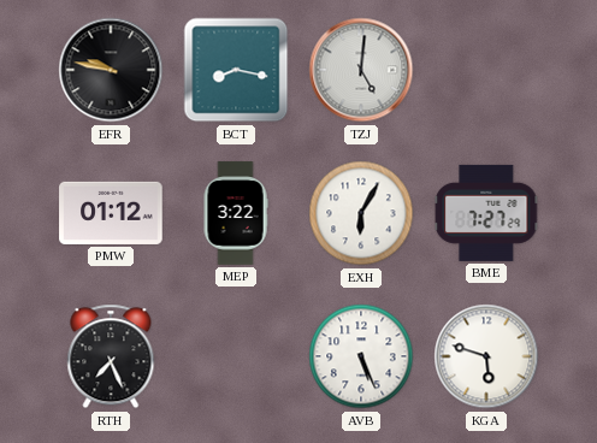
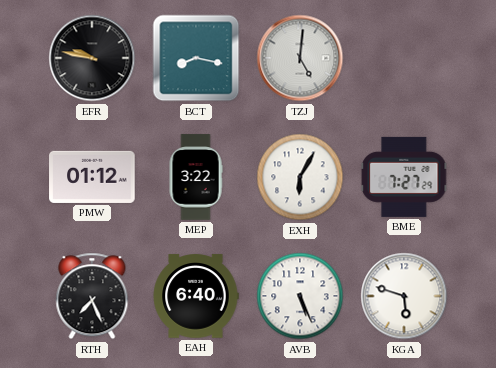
EAH: none -> 6:40 (196, 296)
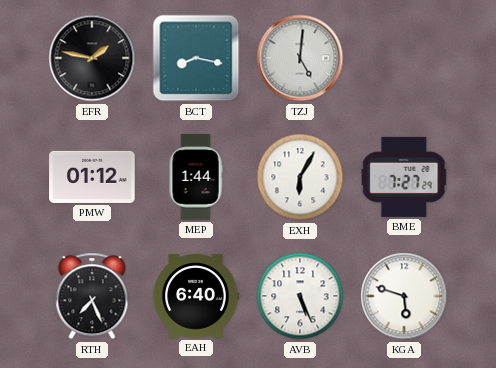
EFR: 9:47 -> 1:47 (92, 58)
MEP: 3:22 -> 1:44 (196, 177)
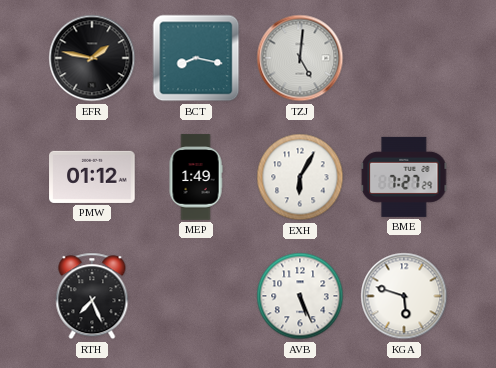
MEP: 1:44 -> 1:49 (196, 177)
EAH: 6:40 -> none (196, 296)
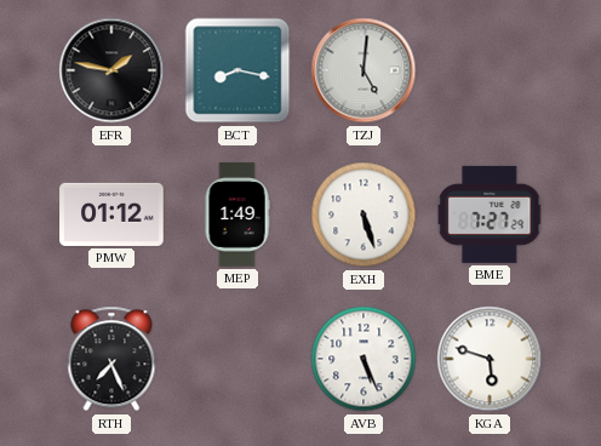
EXH: 6:05 -> 5:27 (364, 215)
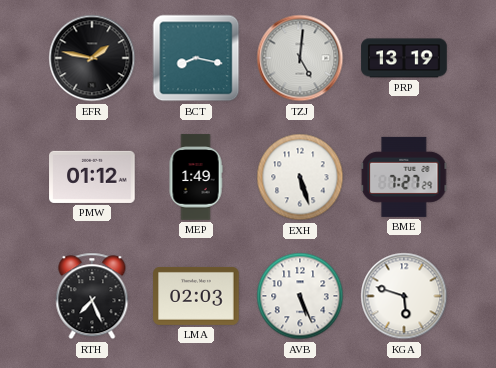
PRP: none -> 13:19 (404, 58)
LMA: none -> 02:03 (196, 296)
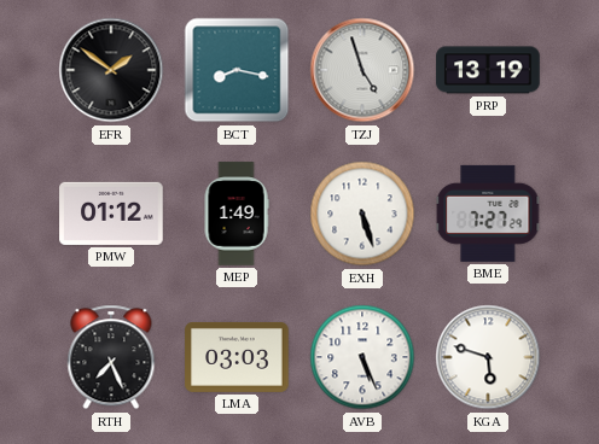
EFR: 1:47 -> 1:51 (111, 70)
TZJ: 5:01 -> 4:57 (362, 70)
LMA: 02:03 -> 03:03 (237, 357)
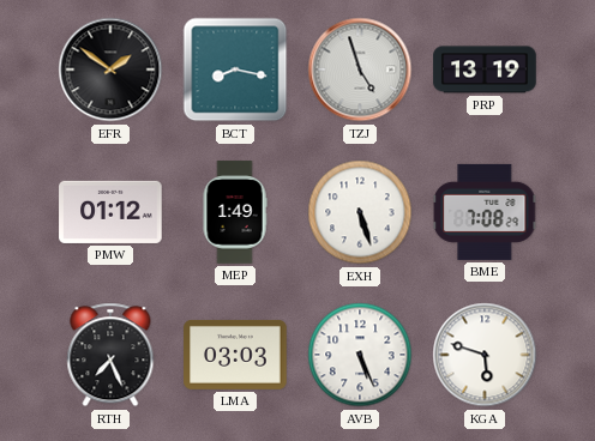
BME: 7:27 -> 7:08 (485, 212)
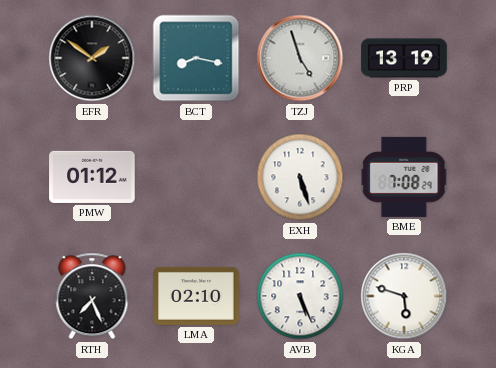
MEP: 1:49 -> none (235, 212)
LMA: 03:03 -> 02:10 (196, 296)
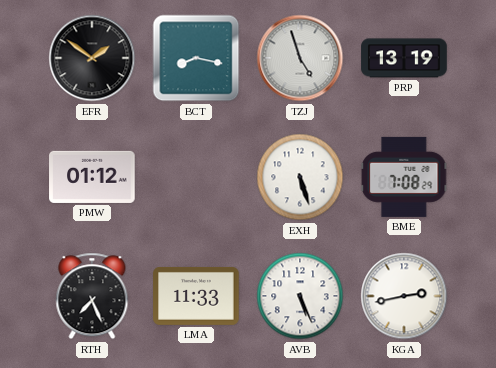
LMA: 02:10 -> 11:33 (196, 296)
KGA: 5:48 -> 2:43 (404, 296)
